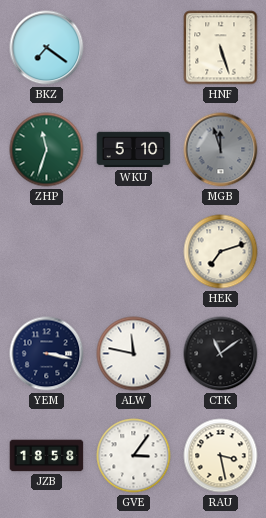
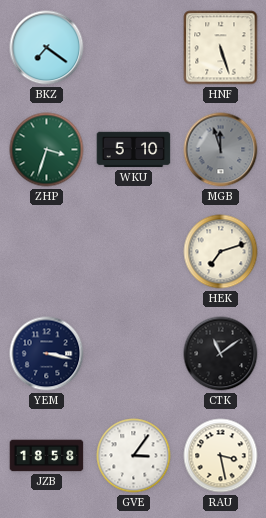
ZHP: 11:33 -> 3:33 (47, 150)
ALW: 11:47 -> none (134, 354)
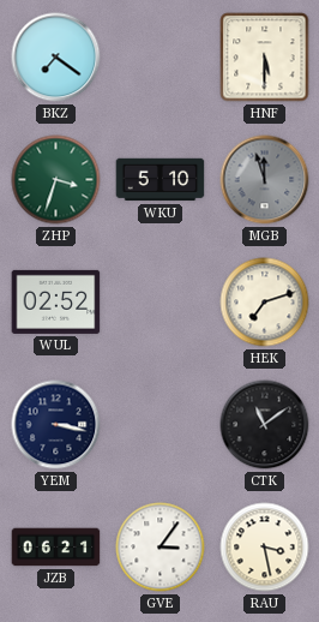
HNF: 5:27 -> 5:30 (265, 58)
WUL: none -> 02:52 (56, 301)
JZB: 18:58 -> 06:21 (56, 548)
